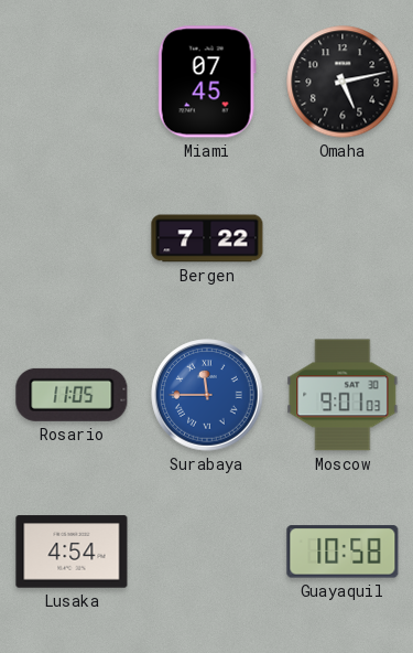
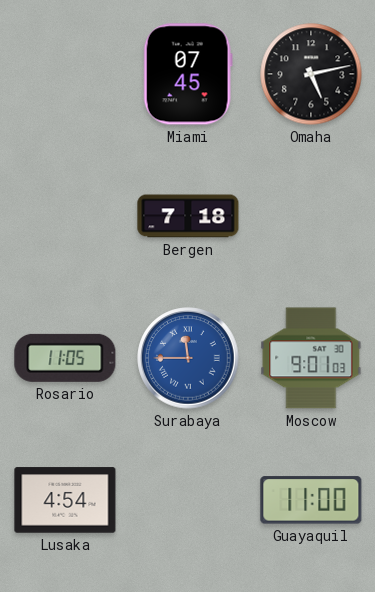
Bergen: 7:22 -> 7:18 (188, 216)
Guayaquil: 10:58 -> 11:00 (311, 500)
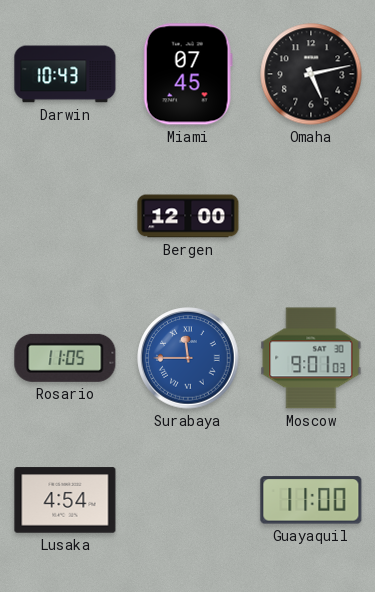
Darwin: none -> 10:43 (65, 74)
Bergen: 7:18 -> 12:00 (188, 216)
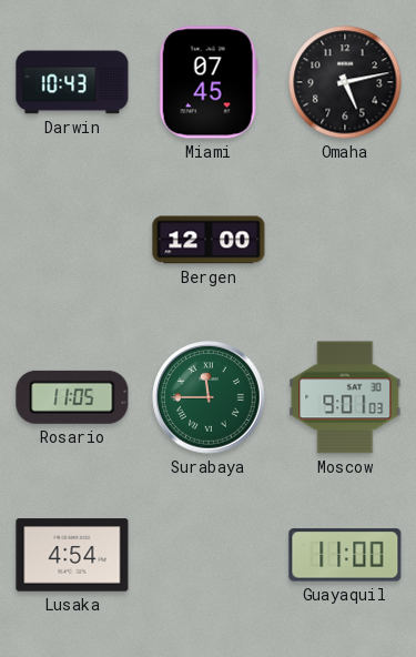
Surabaya dial: blue -> green (209, 397)
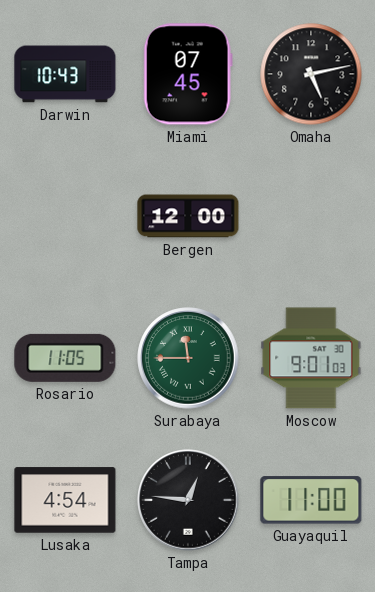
Tampa: none -> 12:46 (188, 500)
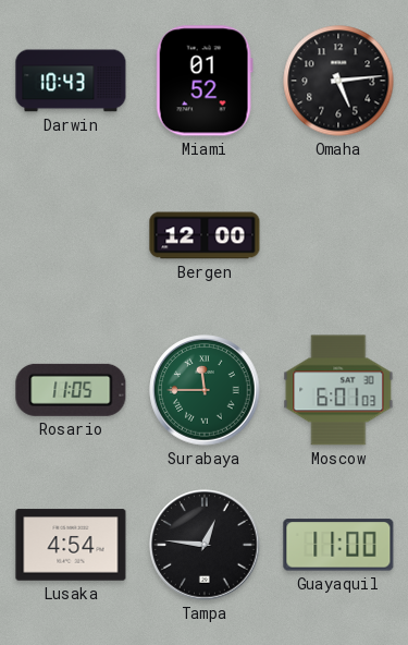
Miami: 07:45 -> 01:52 (205, 81)
Omaha: 5:13 -> 5:14 (338, 81)
Moscow: 9:01 -> 6:01 (338, 390)
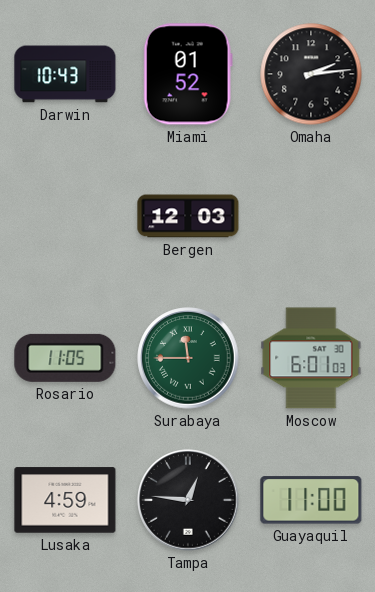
Omaha: 5:14 -> 2:14 (311, 74)
Bergen: 12:00 -> 12:03 (188, 216)
Lusaka: 4:54 -> 4:59 (65, 500)
